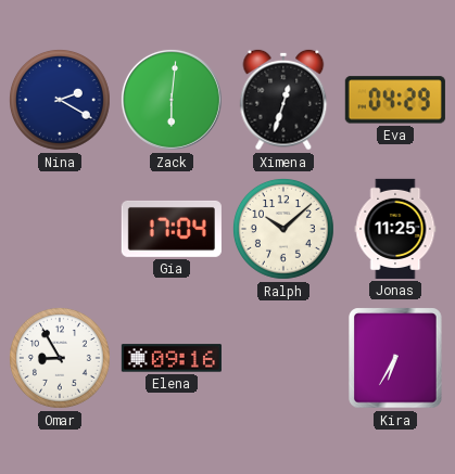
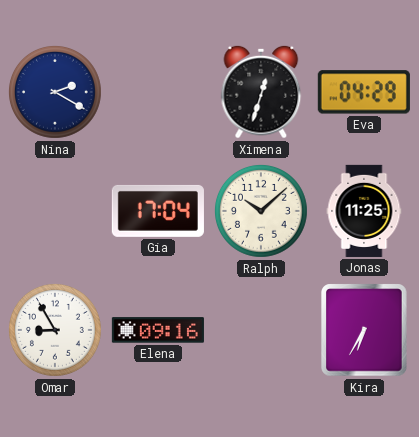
Zack: 6:01 -> none (172, 100)
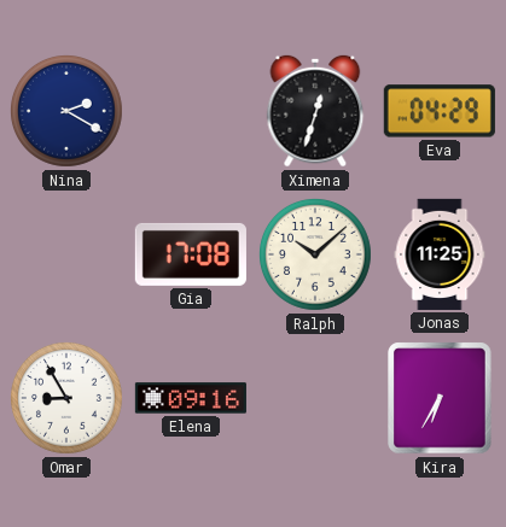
Gia: 17:04 -> 17:08 (191, 254)
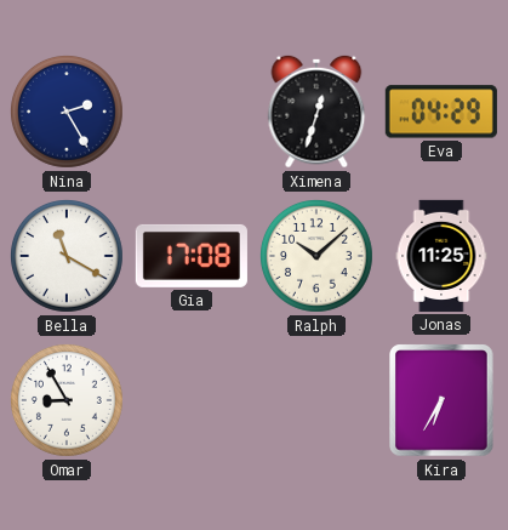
Nina: 2:20 -> 2:25 (67, 112)
Bella: none -> 11:20 (67, 256)
Elena: 09:16 -> none (191, 398)
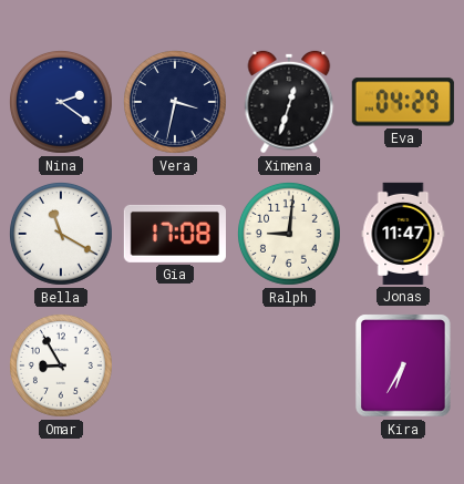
Nina: 2:25 -> 2:21 (61, 102)
Vera: none -> 3:32 (175, 102)
Ralph: 10:08 -> 9:01 (289, 234)
Jonas: 11:25 -> 11:47 (403, 234)
